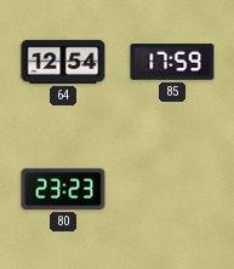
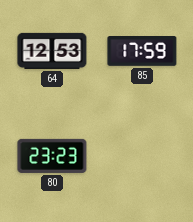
64: 12:54 -> 12:53 (52, 51)
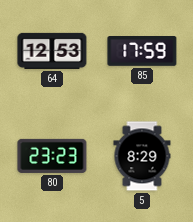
5: none -> 8:29 (142, 156)
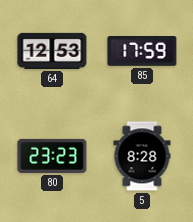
5: 8:29 -> 8:28 (142, 156)
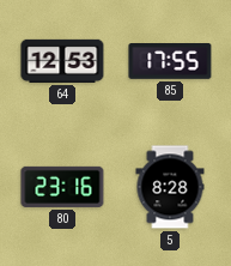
85: 17:59 -> 17:55 (170, 61)
80: 23:23 -> 23:16 (62, 187)
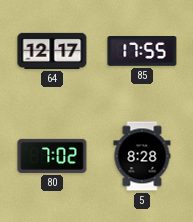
64: 12:53 -> 12:17 (52, 51)
80: 23:16 -> 7:02 (52, 156)
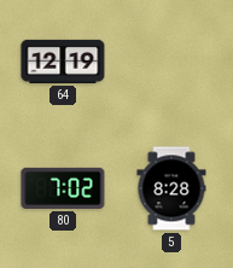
64: 12:17 -> 12:19 (63, 62)
85: 17:55 -> none (142, 51)
